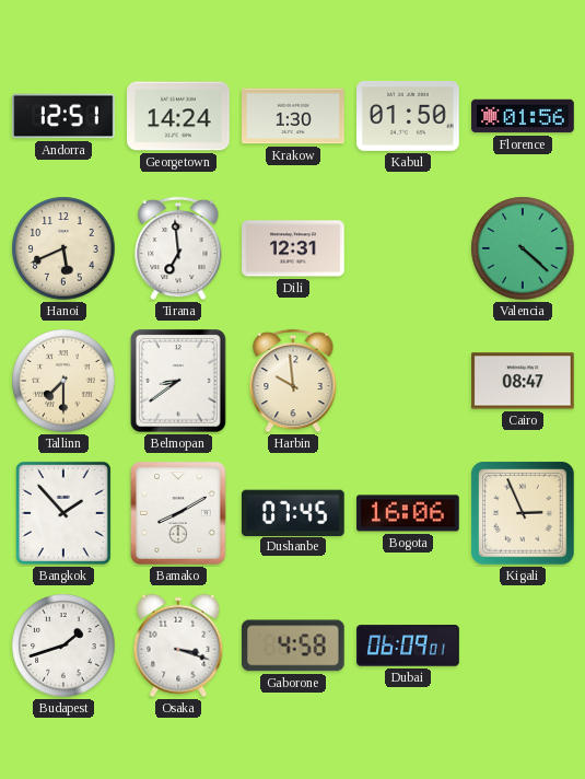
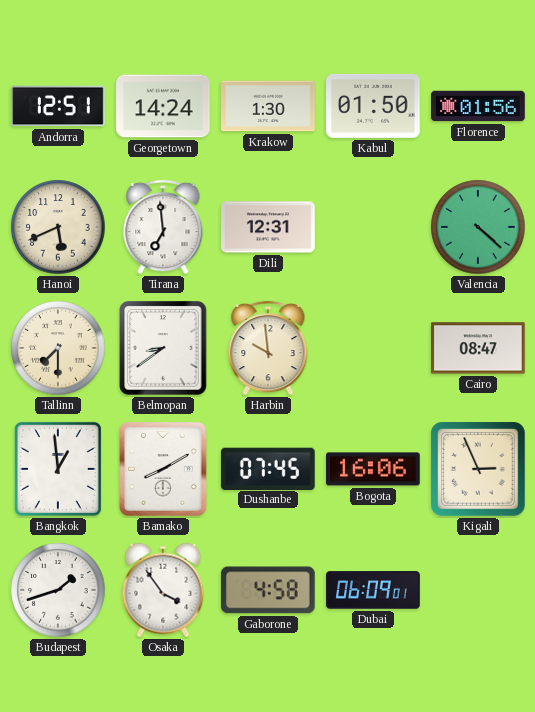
Bangkok: 1:53 -> 12:59 (58, 469)
Osaka: 3:18 -> 3:54 (163, 590)
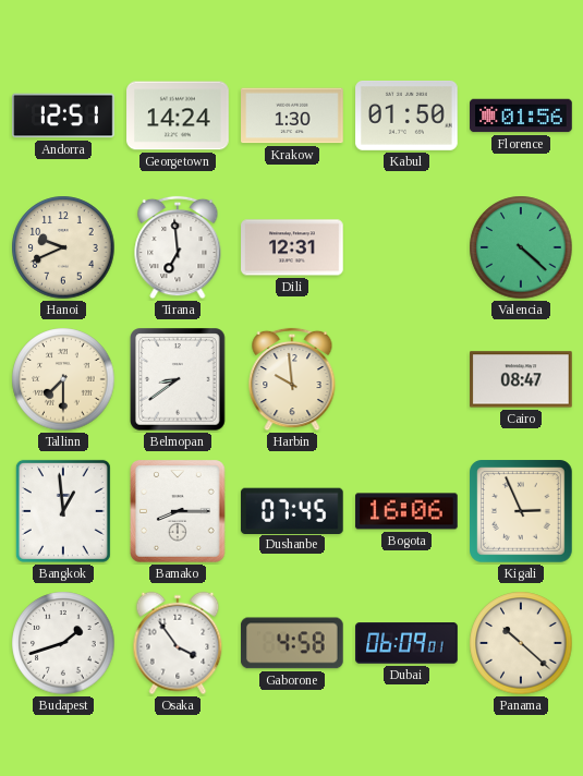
Hanoi: 5:41 -> 9:41 (63, 247)
Bamako: 8:10 -> 8:15 (178, 511)
Panama: none -> 10:22 (521, 643)
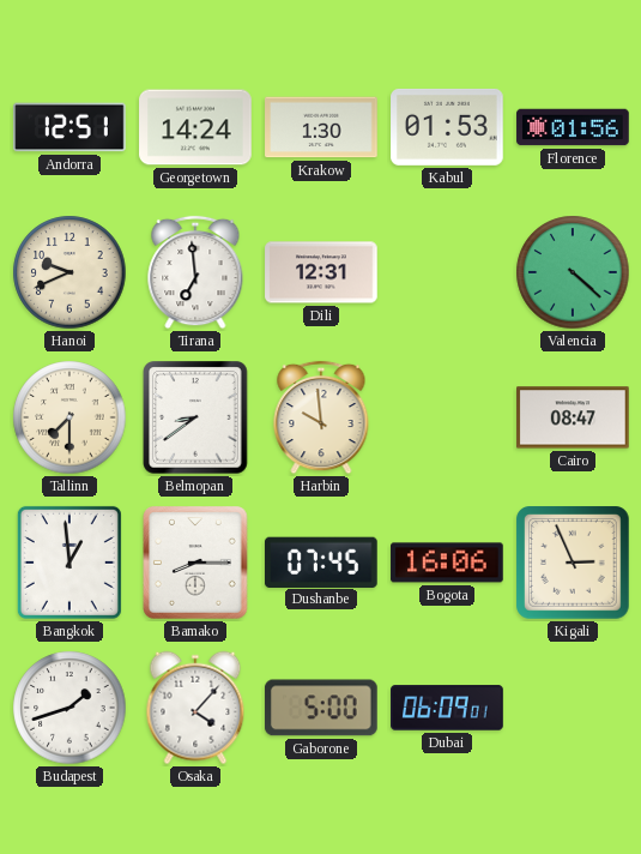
Kabul: 01:50 -> 01:53 (447, 127)
Osaka: 3:54 -> 4:07 (195, 708)
Gaborone: 4:58 -> 5:00 (321, 708)
Panama: 10:22 -> none (521, 643)
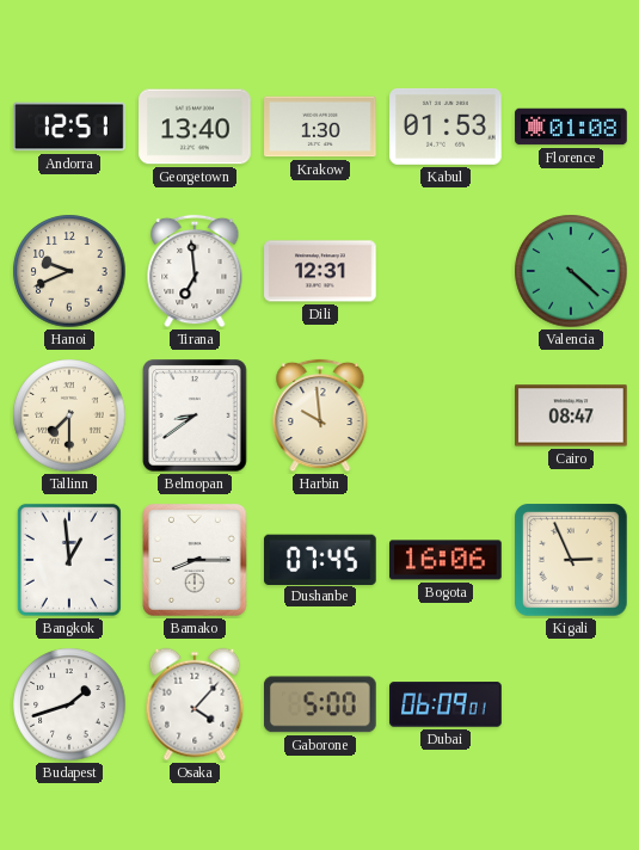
Georgetown: 14:24 -> 13:40 (195, 127)
Florence: 01:56 -> 01:08 (571, 127)
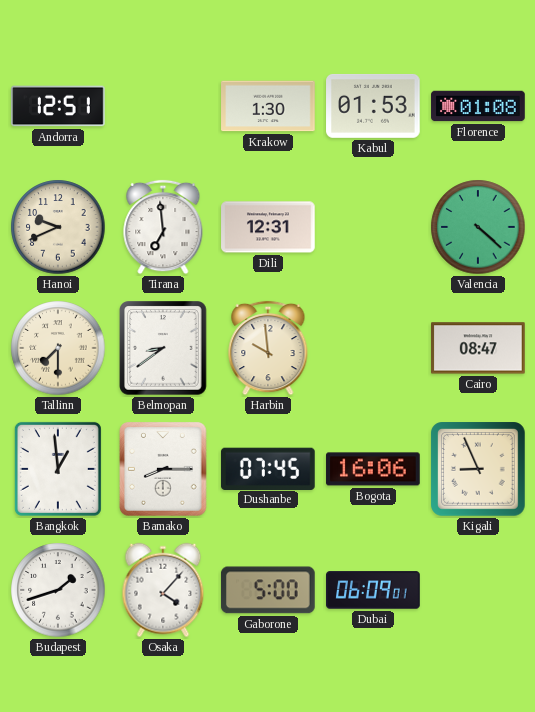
Georgetown: 13:40 -> none (195, 127)
Kigali: 2:56 -> 8:56 (479, 470)
